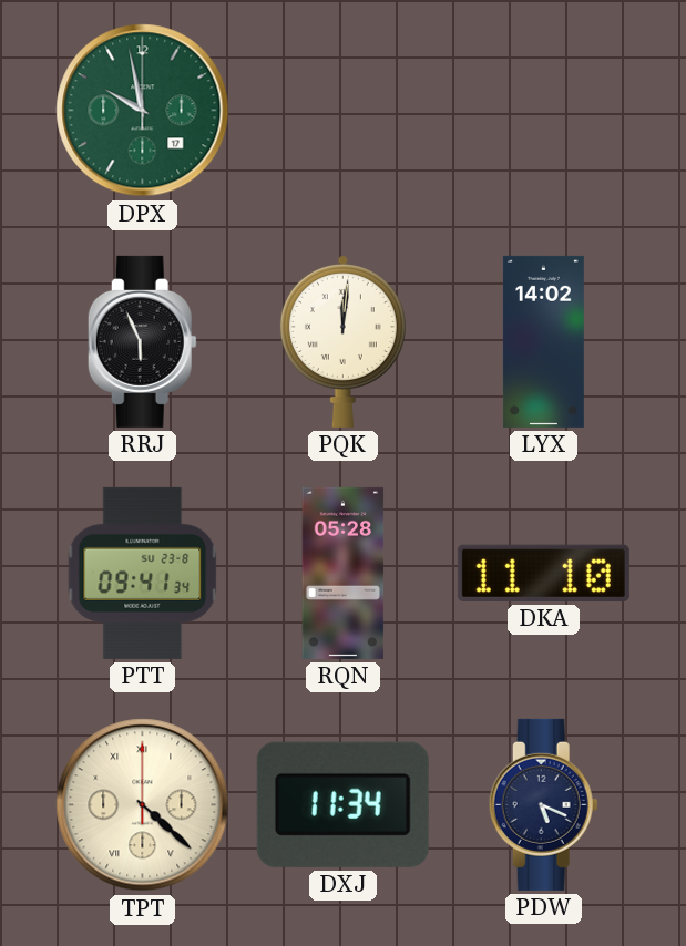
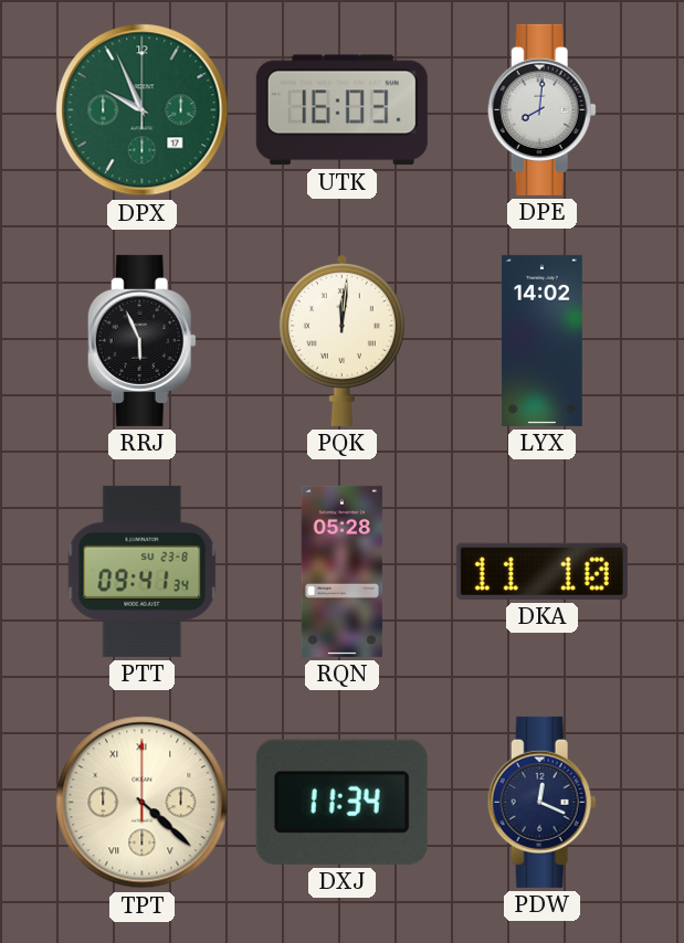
DPX: 9:58 -> 9:56 (143, 110)
UTK: none -> 16:03 (341, 110)
DPE: none -> 8:01 (541, 109)
PDW: 5:19 -> 12:19 (541, 802)
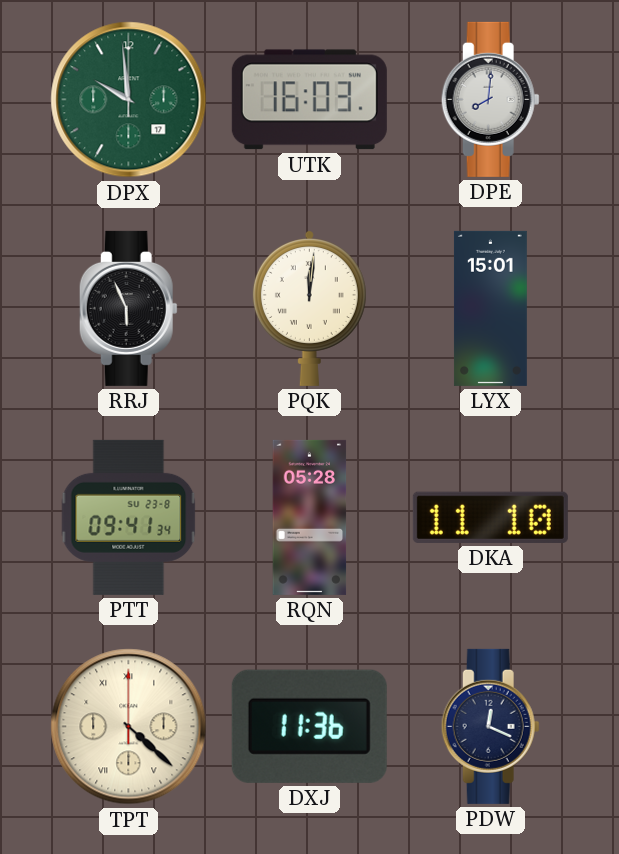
DPX: 9:56 -> 9:59 (129, 100)
LYX: 14:02 -> 15:01 (490, 308)
DXJ: 11:34 -> 11:36 (309, 726)
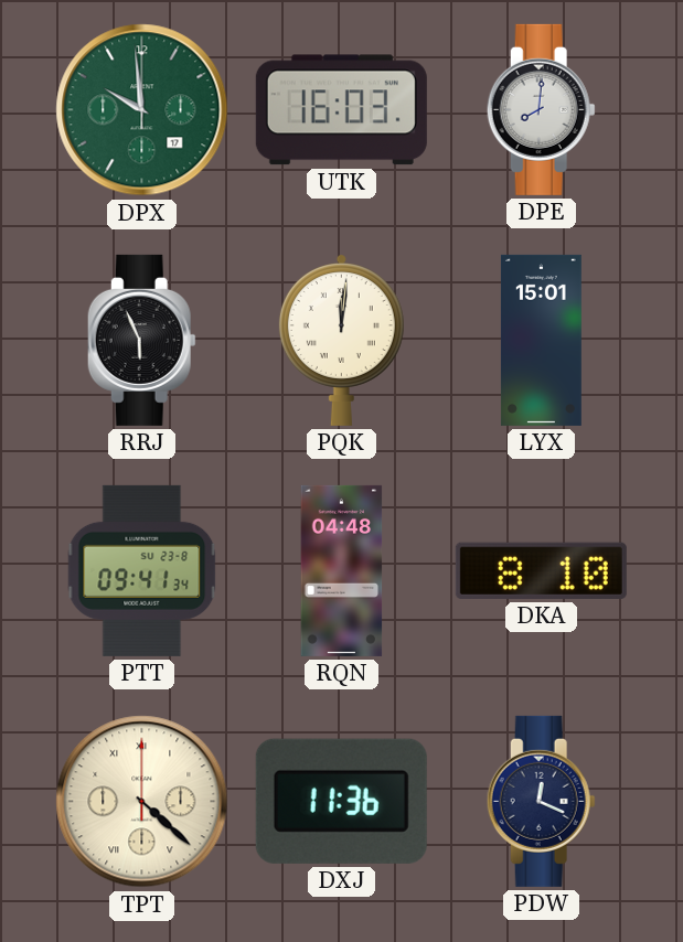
RQN: 05:28 -> 04:48 (342, 570)
DKA: 11:10 -> 8:10 (541, 570)
